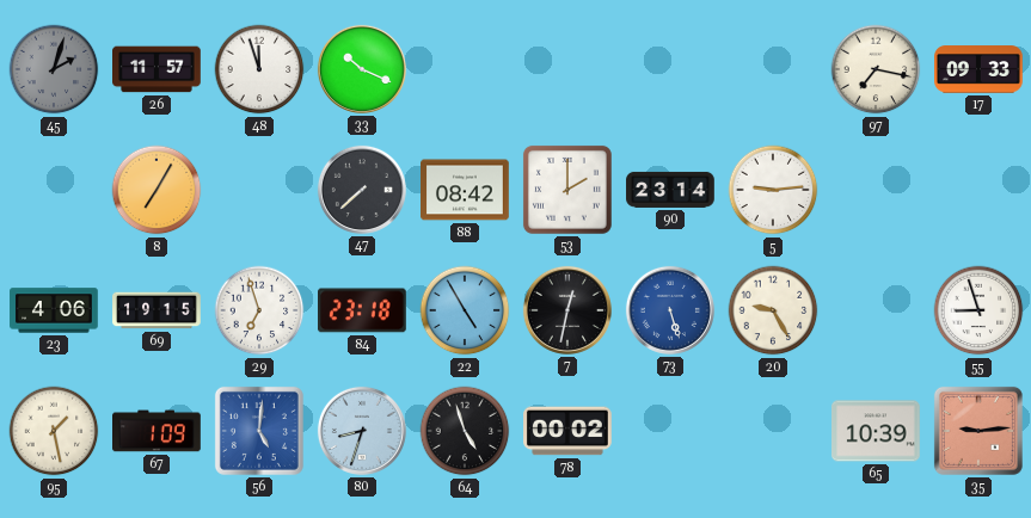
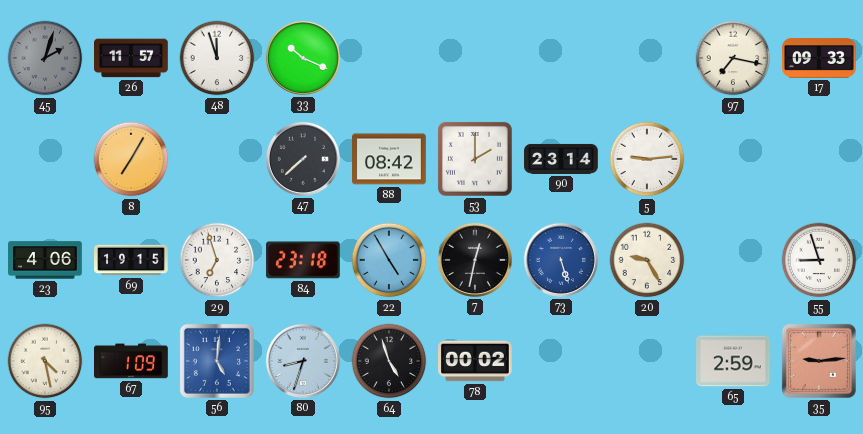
95: 1:28 -> 4:28 (45, 361)
65: 10:39 -> 2:59 (734, 361)
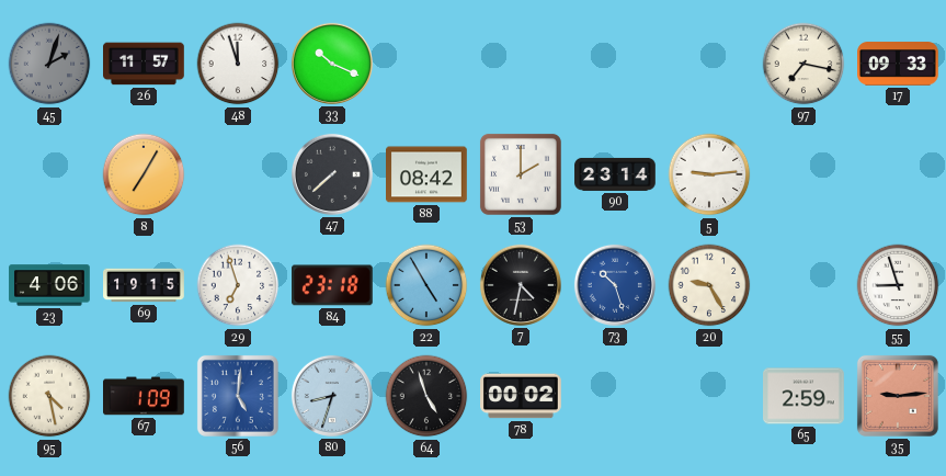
7: 12:32 -> 4:32 (521, 285)
73: 5:27 -> 10:27 (615, 285)
